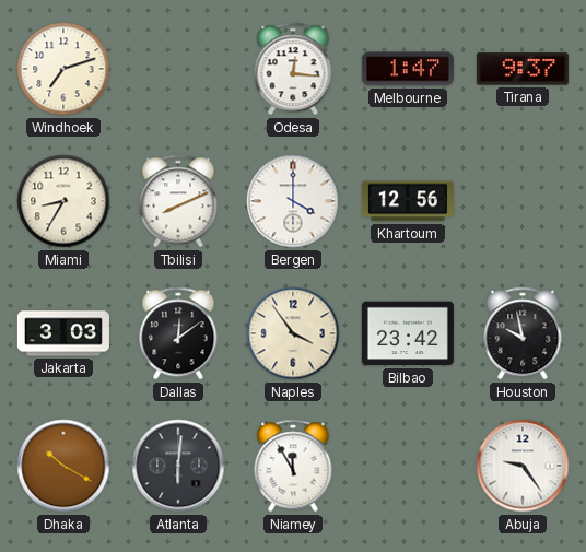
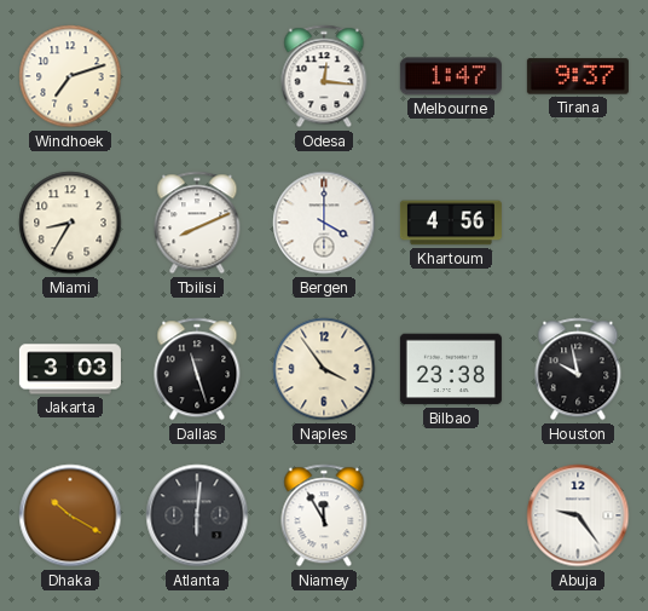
Khartoum: 12:56 -> 4:56 (451, 223)
Dallas: 12:09 -> 11:27 (197, 369)
Bilbao: 23:42 -> 23:38 (451, 369)
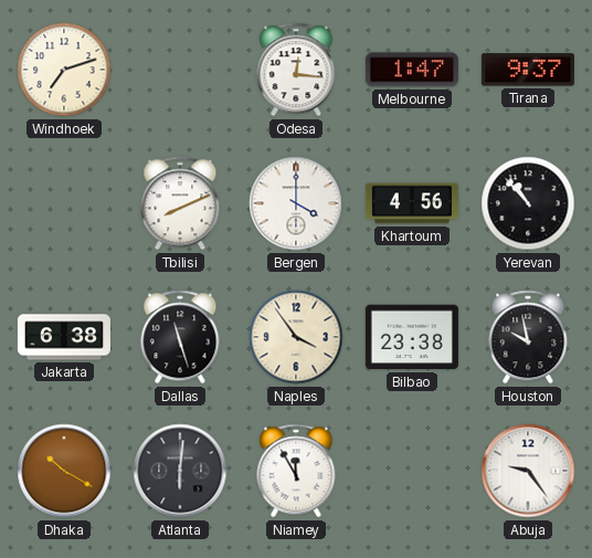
Miami: 8:35 -> none (70, 223)
Yerevan: none -> 10:53 (528, 203)
Jakarta: 3:03 -> 6:38 (64, 337)
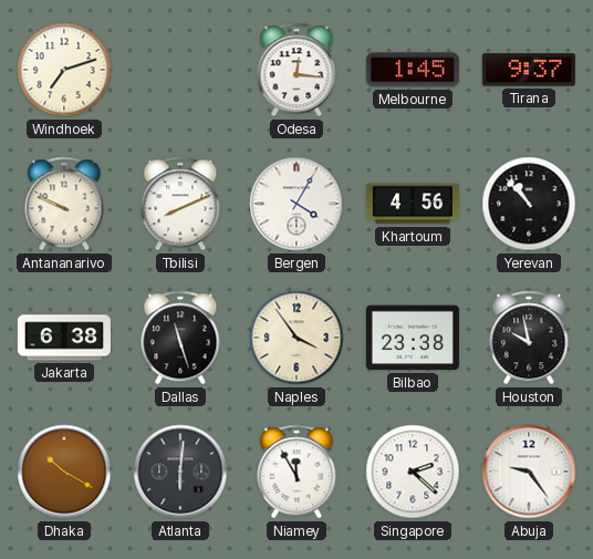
Melbourne: 1:47 -> 1:45 (413, 70)
Antananarivo: none -> 9:49 (64, 204)
Bergen: 4:00 -> 4:05 (296, 204)
Singapore: none -> 2:22 (413, 472)
